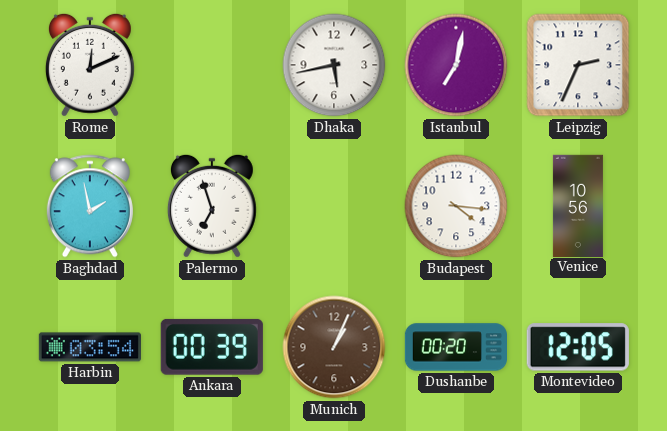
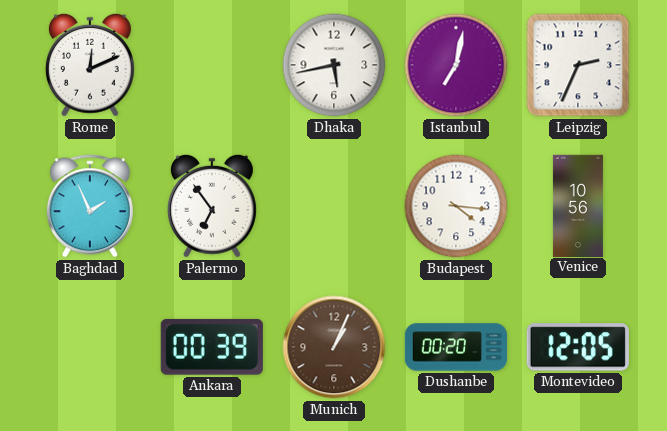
Baghdad: 1:58 -> 1:56 (90, 206)
Palermo: 6:57 -> 6:54 (212, 206)
Harbin: 03:54 -> none (89, 347)
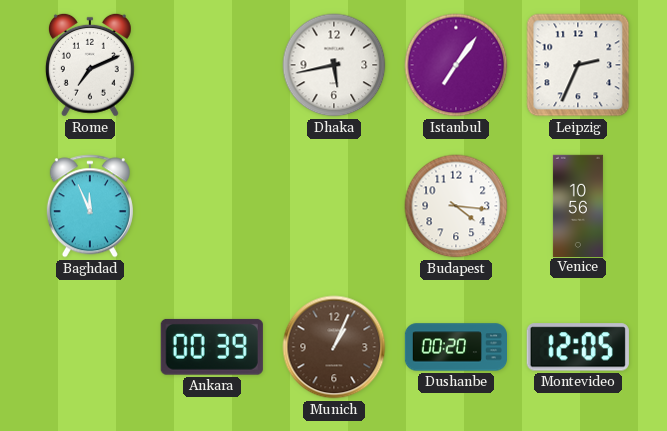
Rome: 12:11 -> 7:11 (90, 65)
Istanbul: 7:02 -> 7:06 (456, 65)
Baghdad: 1:56 -> 11:56 (90, 206)
Palermo: 6:54 -> none (212, 206)
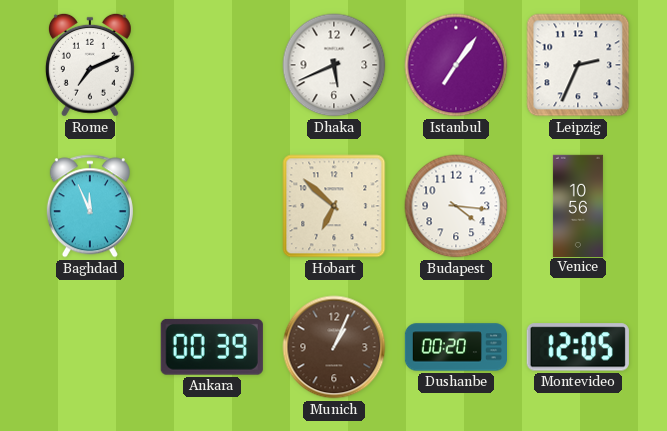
Dhaka: 5:43 -> 5:41 (334, 65)
Hobart: none -> 6:52 (334, 206)
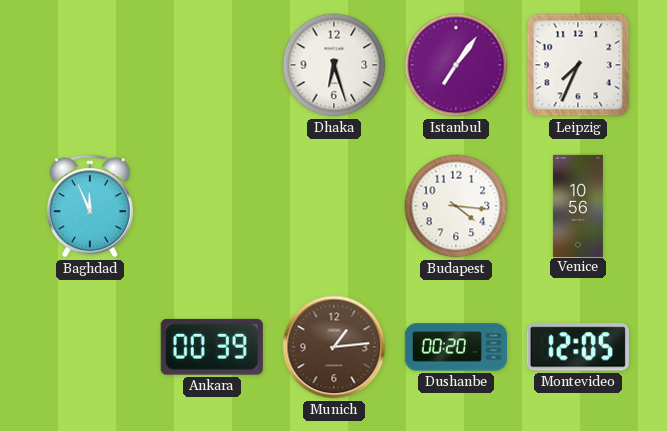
Rome: 7:11 -> none (90, 65)
Dhaka: 5:41 -> 6:27 (334, 65)
Leipzig: 2:34 -> 7:34 (578, 65)
Hobart: 6:52 -> none (334, 206)
Munich: 1:04 -> 1:14 (334, 347)
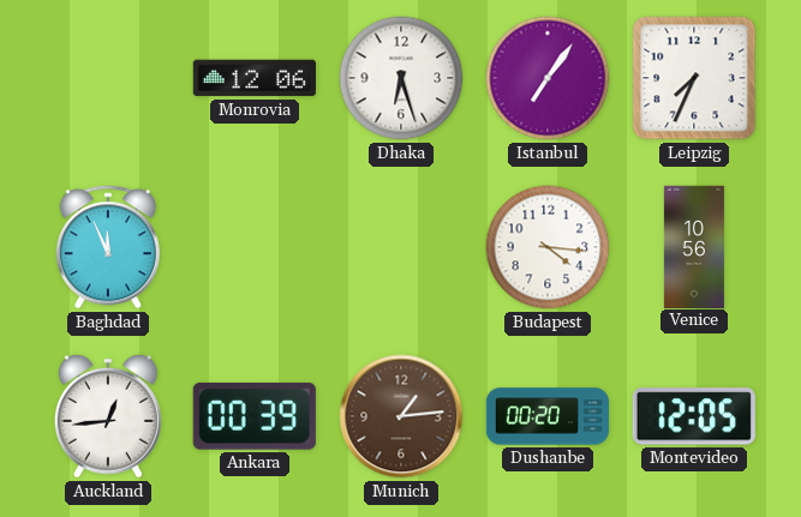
Monrovia: none -> 12:06 (255, 78)
Auckland: none -> 12:44 (108, 416)
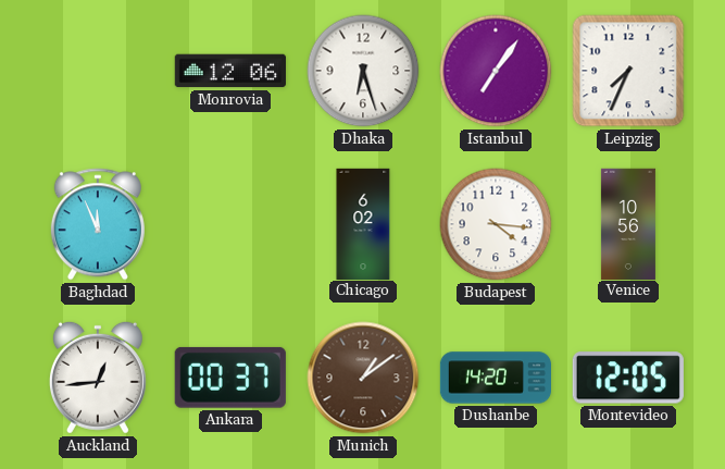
Chicago: none -> 6:02 (363, 223)
Ankara: 00:39 -> 00:37 (230, 378)
Munich: 1:14 -> 1:09 (363, 378)
Dushanbe: 00:20 -> 14:20 (495, 378)
